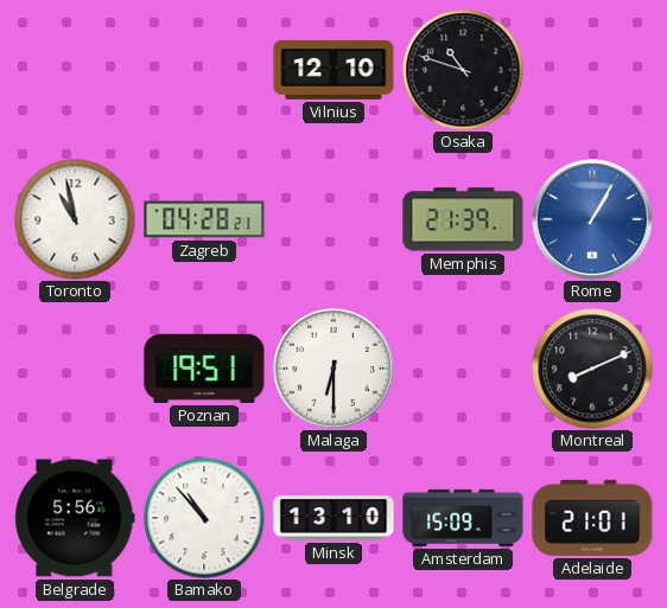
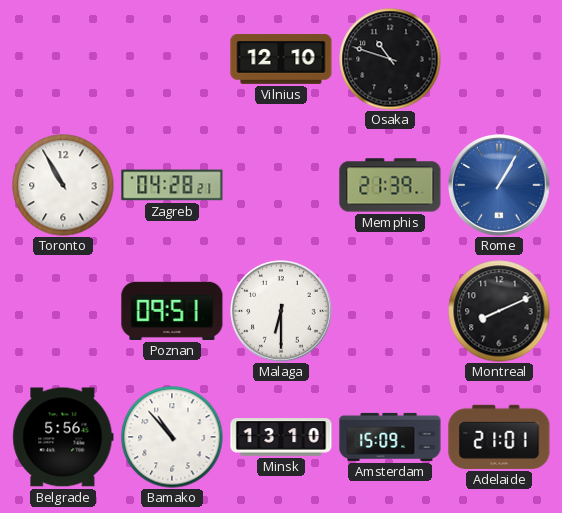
Toronto: 10:58 -> 10:55 (63, 185)
Poznan: 19:51 -> 09:51 (172, 311)
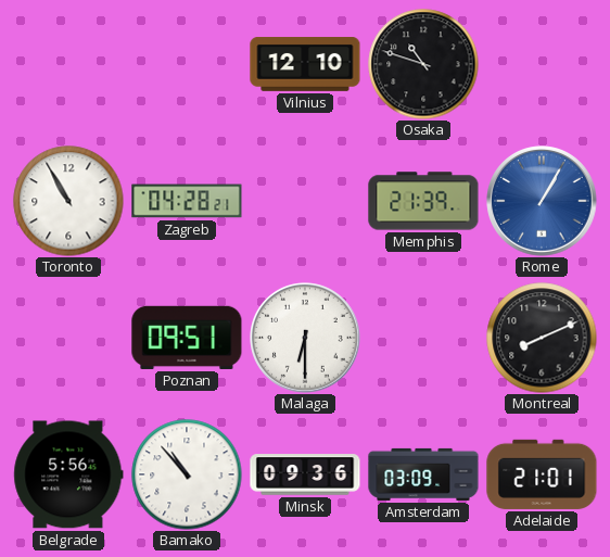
Minsk: 13:10 -> 09:36 (305, 474)
Amsterdam: 15:09 -> 03:09 (423, 474)
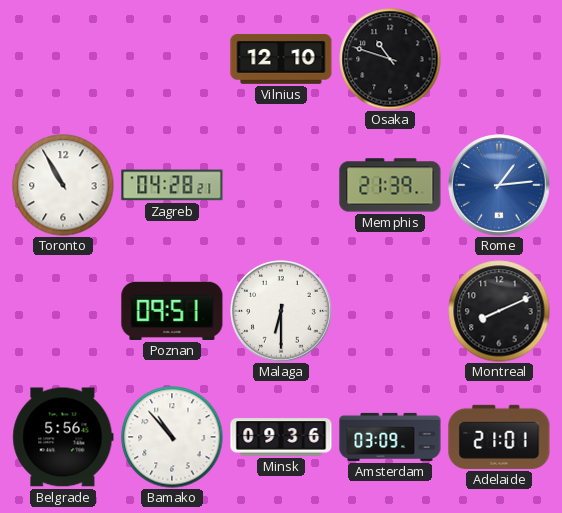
Rome: 1:05 -> 1:14 (499, 185)
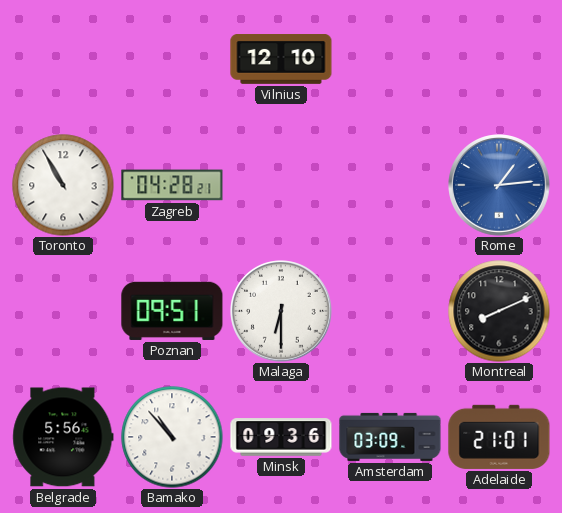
Osaka: 10:48 -> none (390, 59)
Memphis: 21:39 -> none (390, 185)
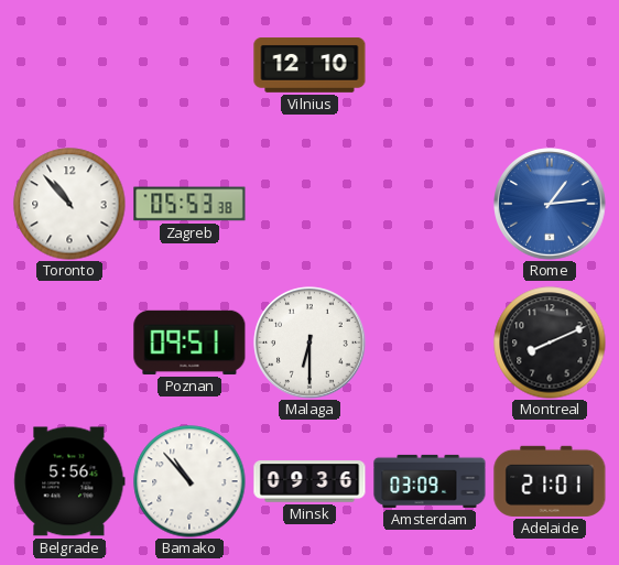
Toronto: 10:55 -> 10:53 (69, 204)
Zagreb: 04:28 -> 05:53 (189, 204)
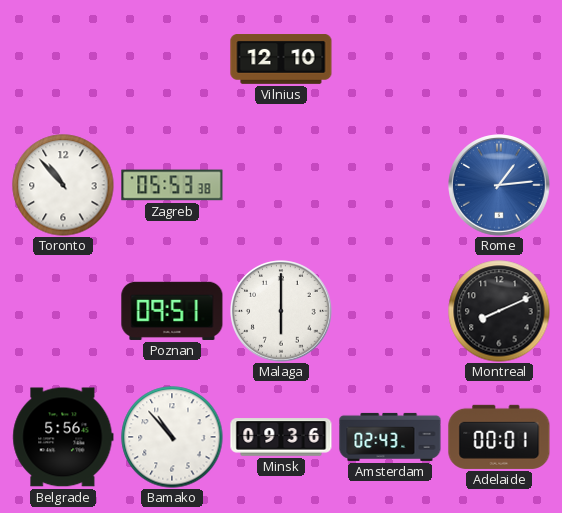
Malaga: 6:30 -> 6:00 (281, 311)
Amsterdam: 03:09 -> 02:43 (390, 437)
Adelaide: 21:01 -> 00:01 (499, 437)
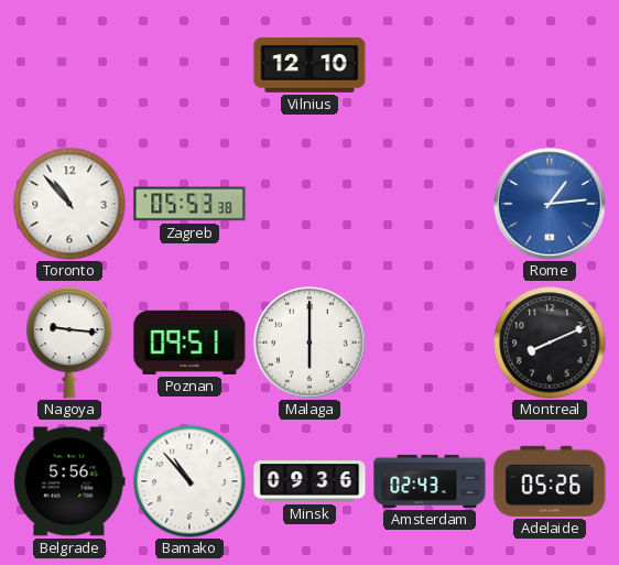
Nagoya: none -> 9:16 (69, 343)
Adelaide: 00:01 -> 05:26 (550, 481)
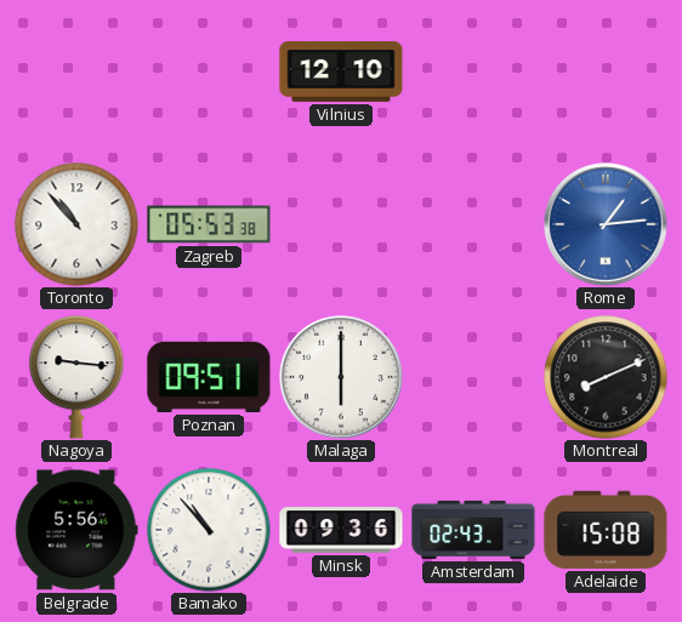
Adelaide: 05:26 -> 15:08 (606, 530)
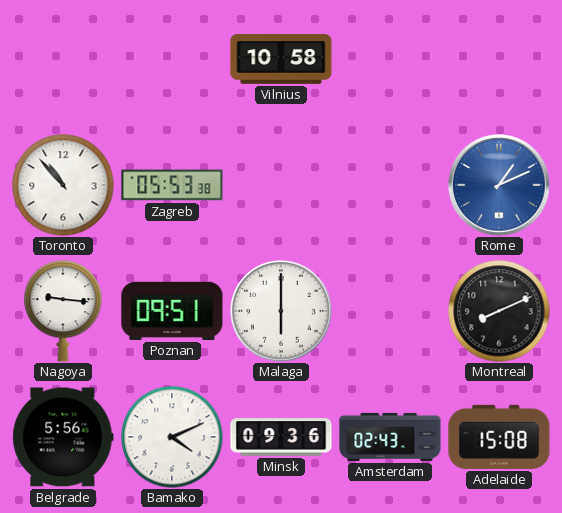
Vilnius: 12:10 -> 10:58 (281, 60)
Rome: 1:14 -> 1:11 (499, 185)
Bamako: 10:53 -> 4:11 (172, 437)
